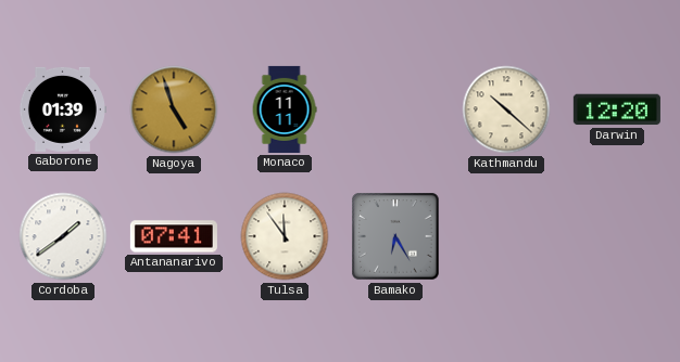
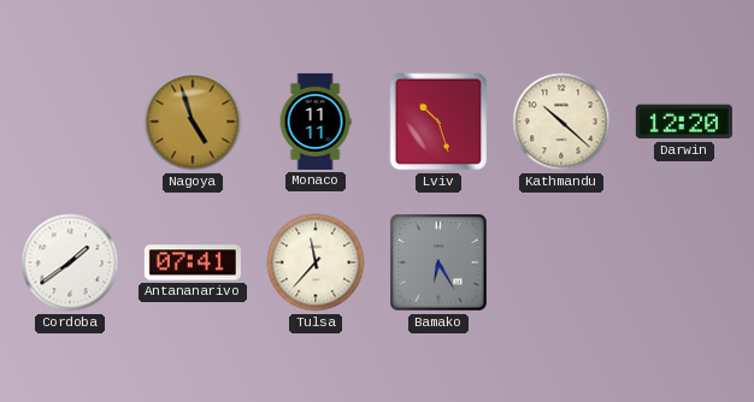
Gaborone: 01:39 -> none (62, 109)
Lviv: none -> 10:27 (438, 122)
Tulsa: 11:54 -> 11:37 (316, 262)
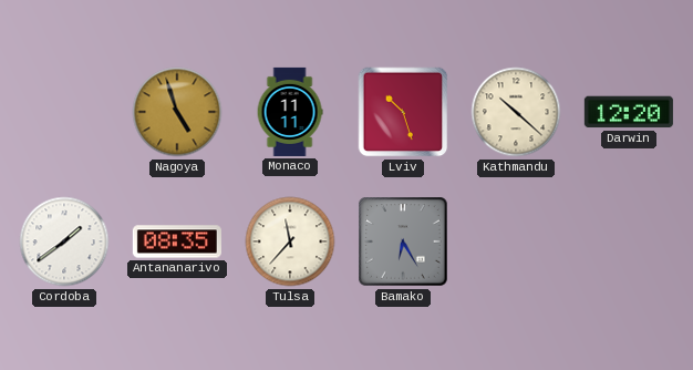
Antananarivo: 07:41 -> 08:35 (177, 241)
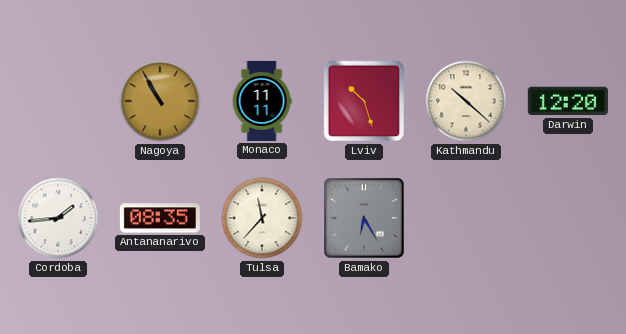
Nagoya: 4:57 -> 10:55 (160, 101)
Cordoba: 1:39 -> 1:44 (58, 218)
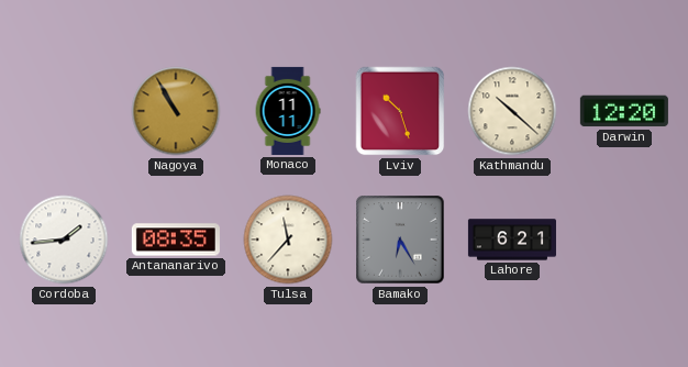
Lahore: none -> 6:21 (512, 240)
